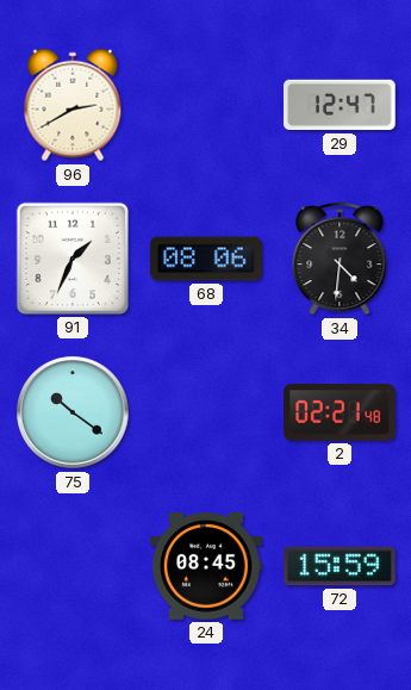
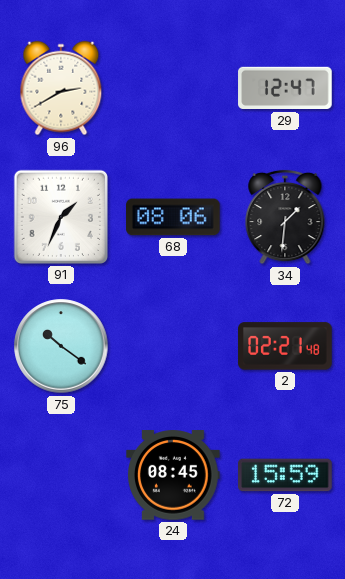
34: 4:31 -> 1:31 (285, 217)
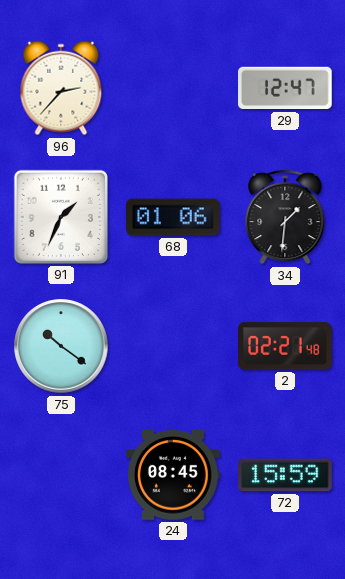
96: 2:40 -> 2:37 (61, 88)
68: 08:06 -> 01:06 (173, 217)
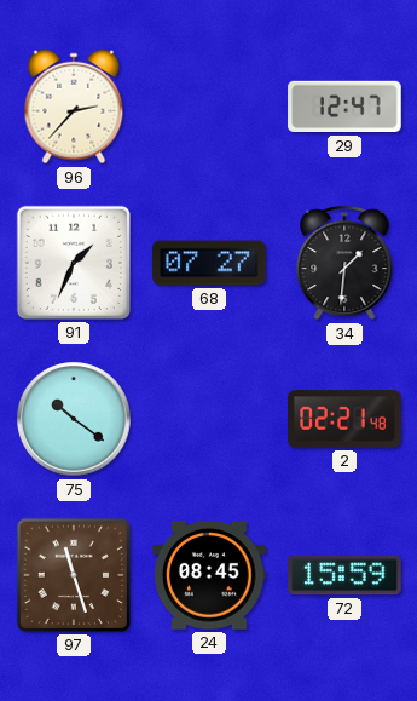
68: 01:06 -> 07:27 (209, 263)
97: none -> 11:27 (74, 575)
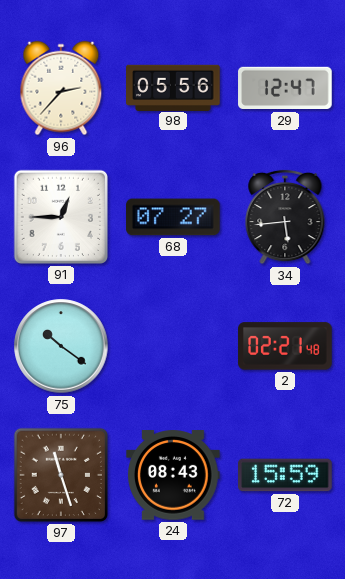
98: none -> 05:56 (173, 87)
91: 1:34 -> 12:45 (61, 217)
34: 1:31 -> 5:44 (285, 217)
24: 08:45 -> 08:43 (173, 475)
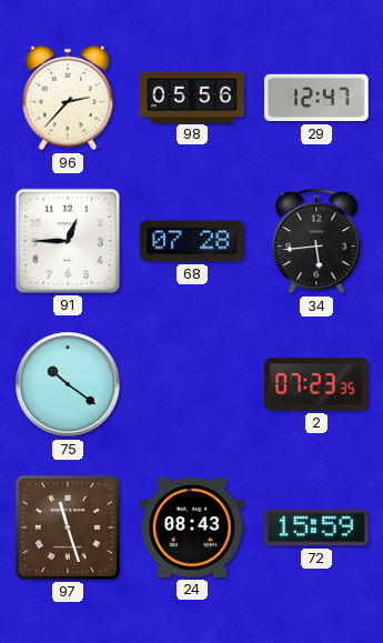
68: 07:27 -> 07:28 (192, 241)
2: 02:21 -> 07:23 (316, 384)
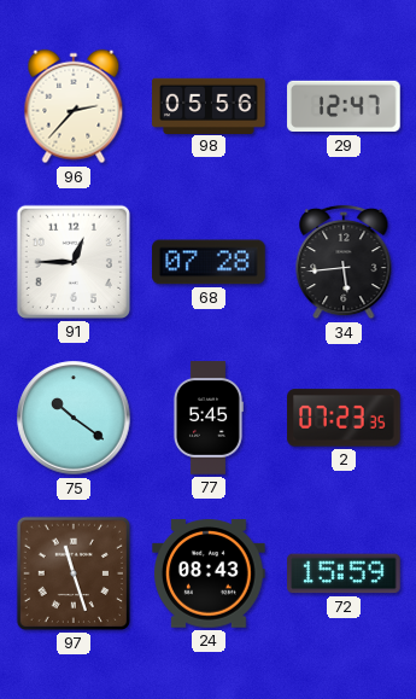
77: none -> 5:45 (207, 418)
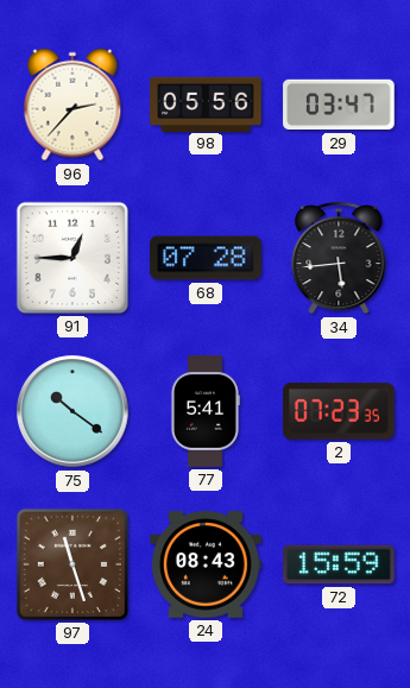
29: 12:47 -> 03:47 (339, 105)
77: 5:45 -> 5:41 (204, 411)
